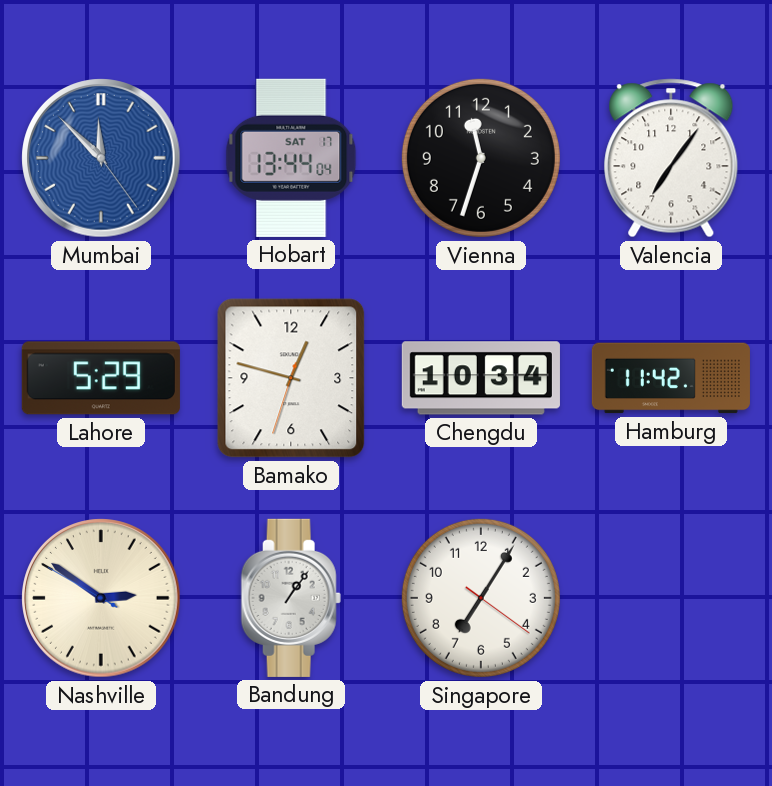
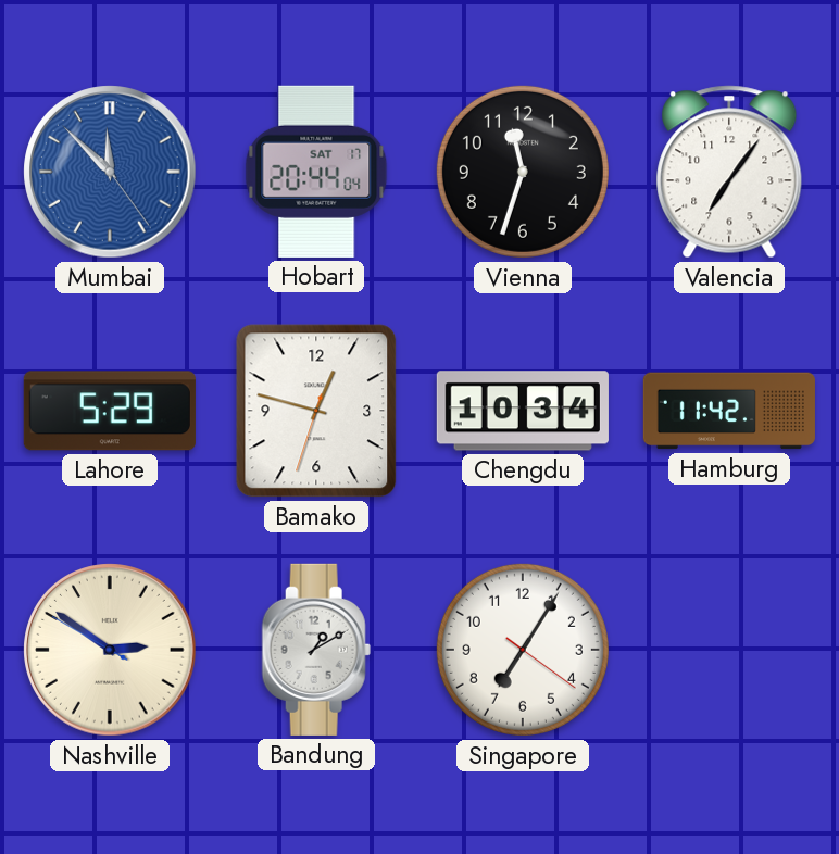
Hobart: 13:44 -> 20:44 (316, 172)
Bandung: 1:06 -> 1:10 (316, 650)
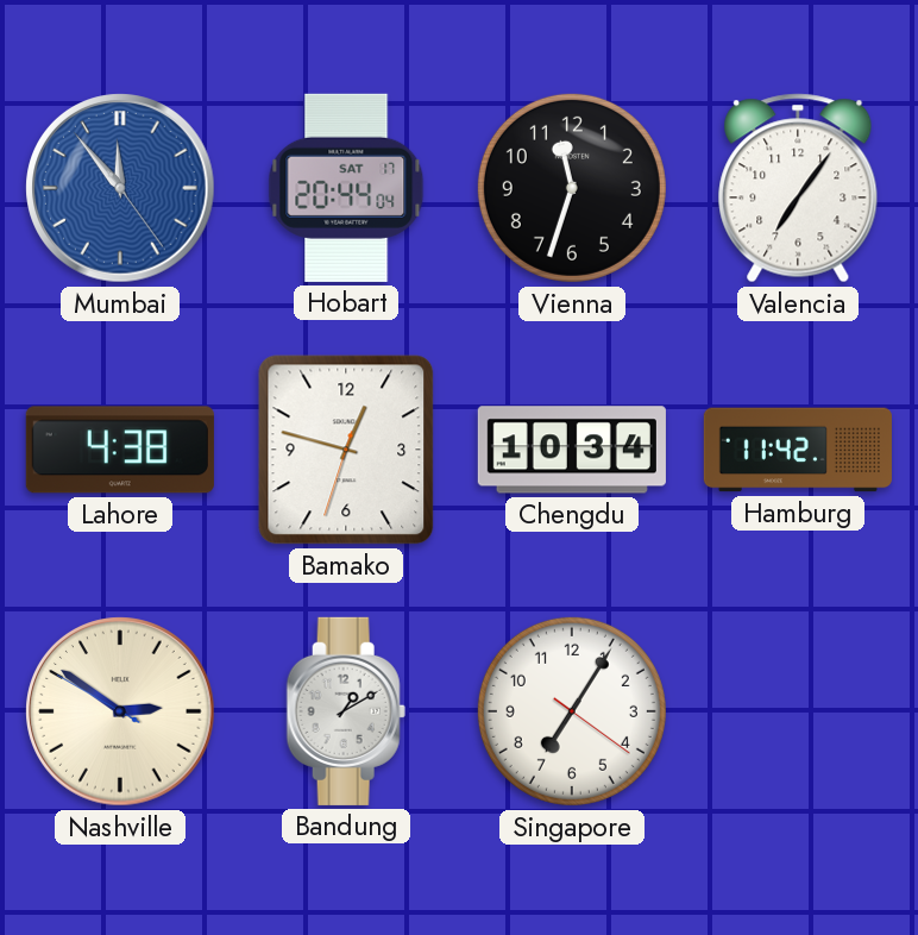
Mumbai: 11:52 -> 11:53 (120, 188)
Lahore: 5:29 -> 4:38 (120, 450)
